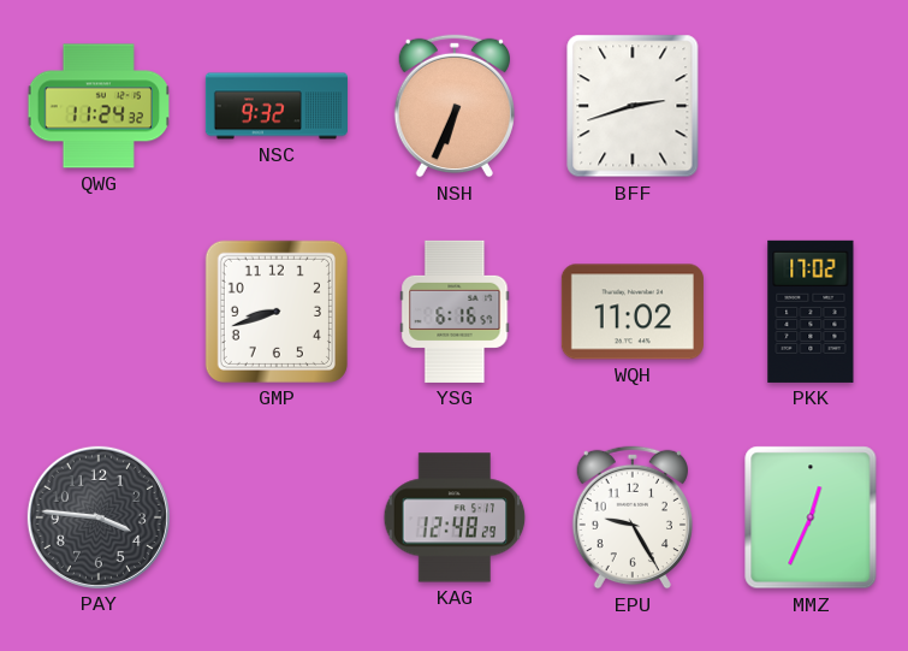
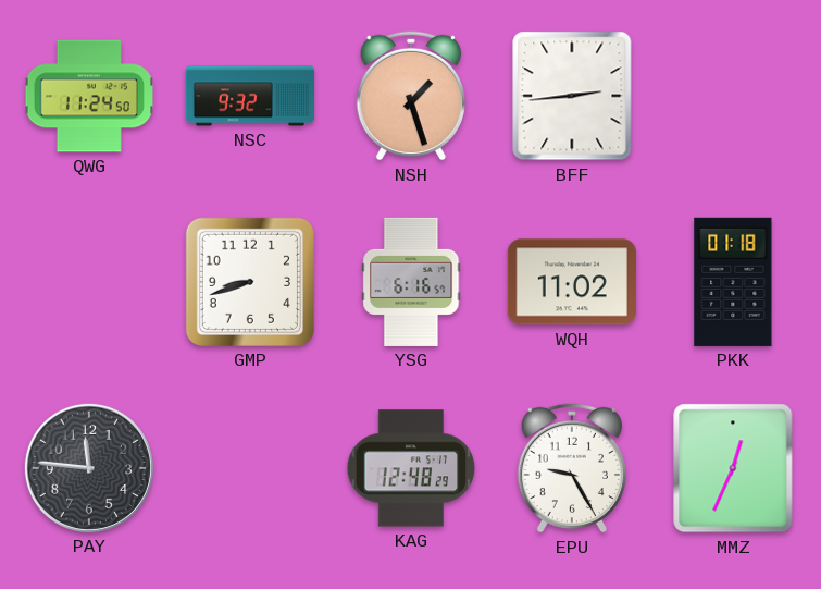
QWG: 11:24:32 -> 11:24:50 (88, 96)
NSH: 6:34 -> 1:27 (410, 96)
BFF: 2:42 -> 2:44 (572, 96)
PKK: 17:02 -> 01:18 (733, 282)
PAY: 3:46 -> 11:46 (89, 468)
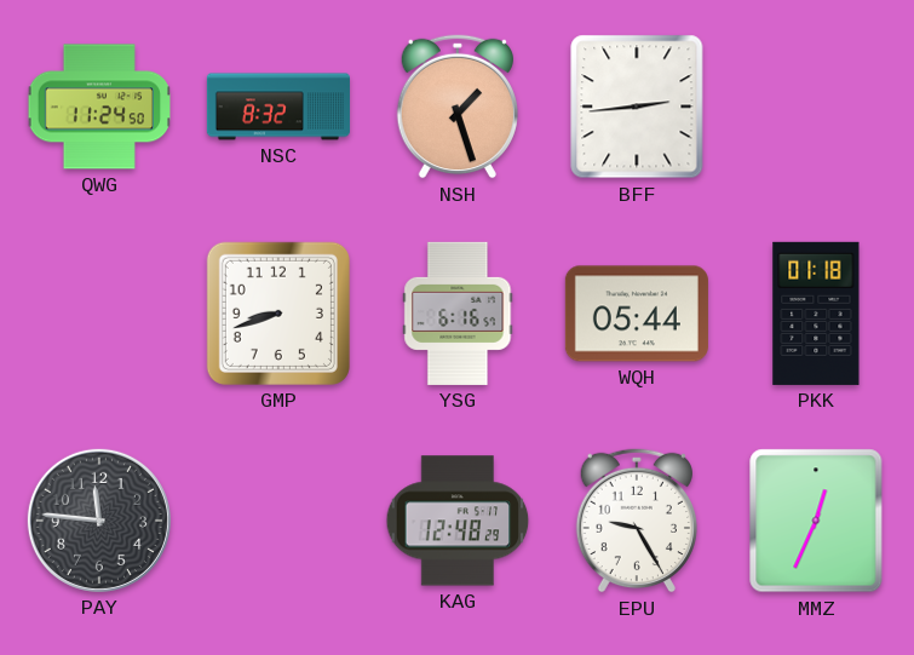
NSC: 9:32 -> 8:32 (278, 107)
WQH: 11:02 -> 05:44 (637, 314)
